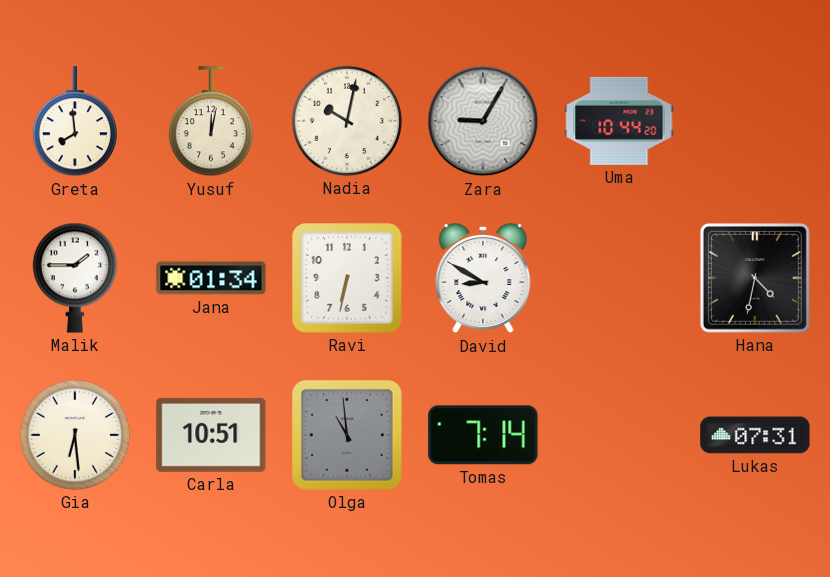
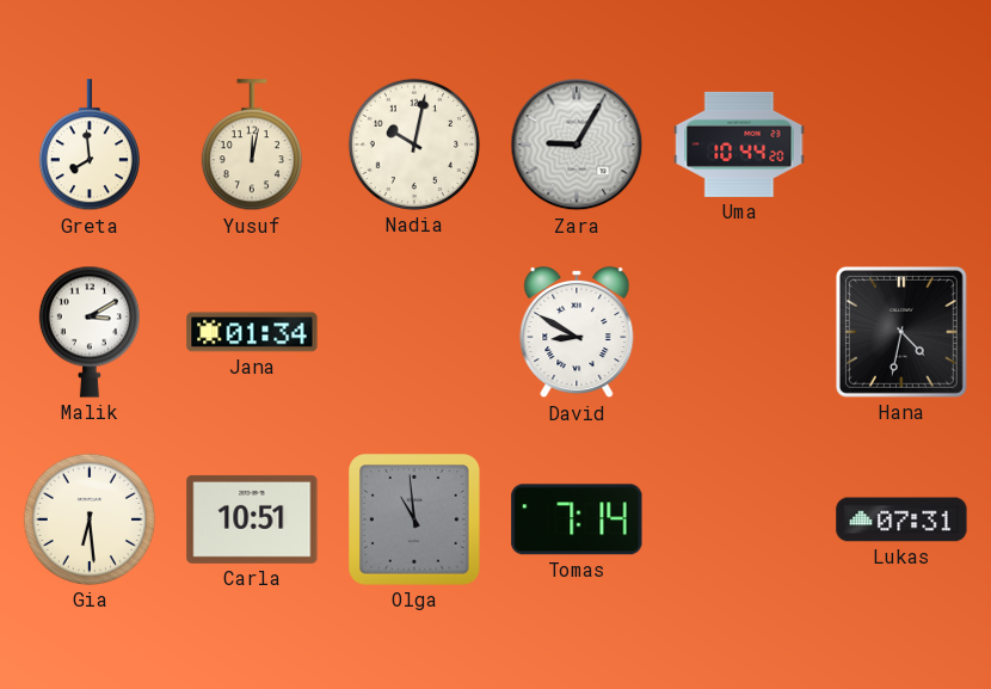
Malik: 1:45 -> 3:10 (90, 332)
Ravi: 6:32 -> none (347, 278)
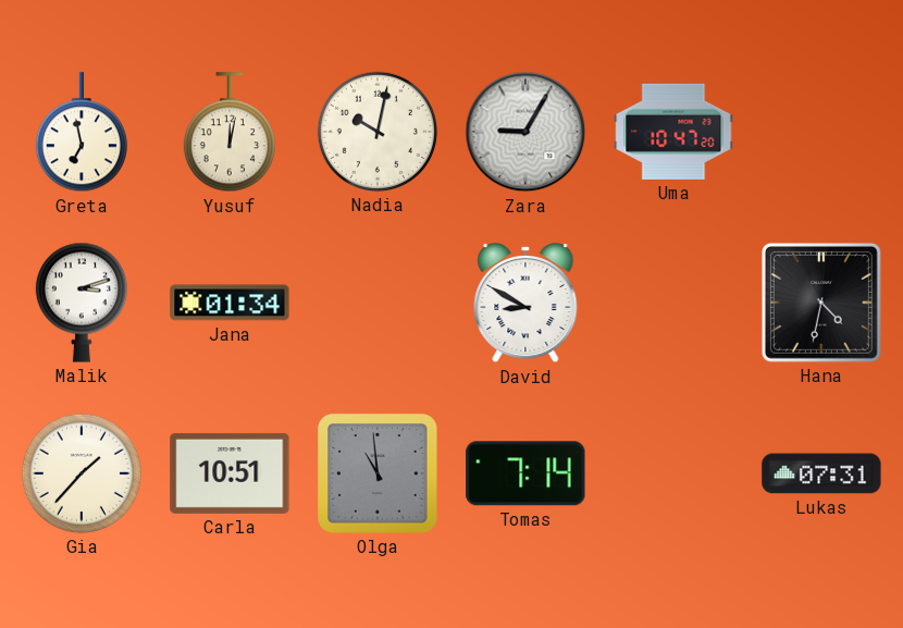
Greta: 7:59 -> 6:58 (82, 133)
Uma: 10:44 -> 10:47 (673, 132)
Malik: 3:10 -> 3:12 (82, 303)
Gia: 6:29 -> 1:37 (82, 473)
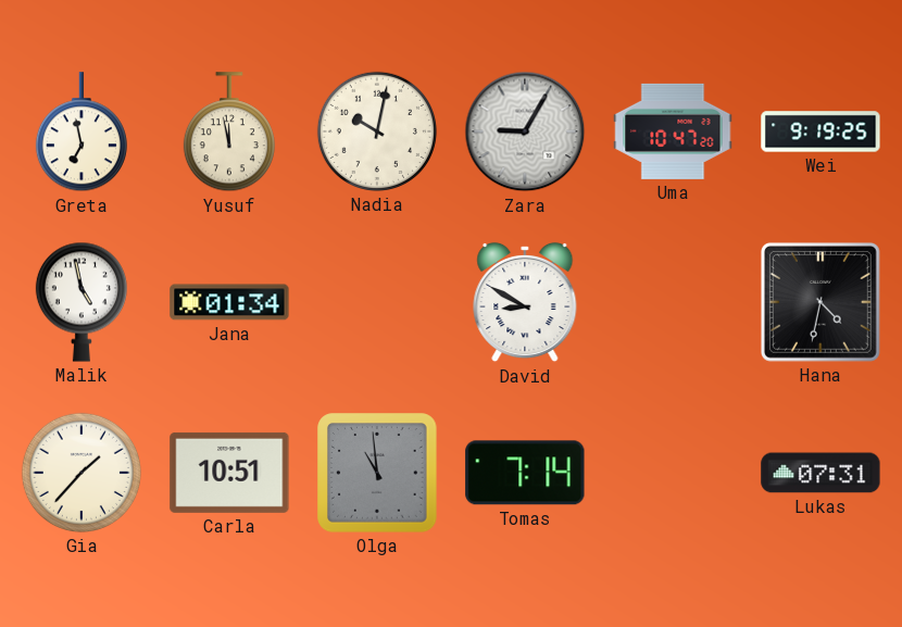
Yusuf: 12:02 -> 11:58 (229, 133)
Wei: none -> 9:19 (820, 131)
Malik: 3:12 -> 4:58 (82, 302)
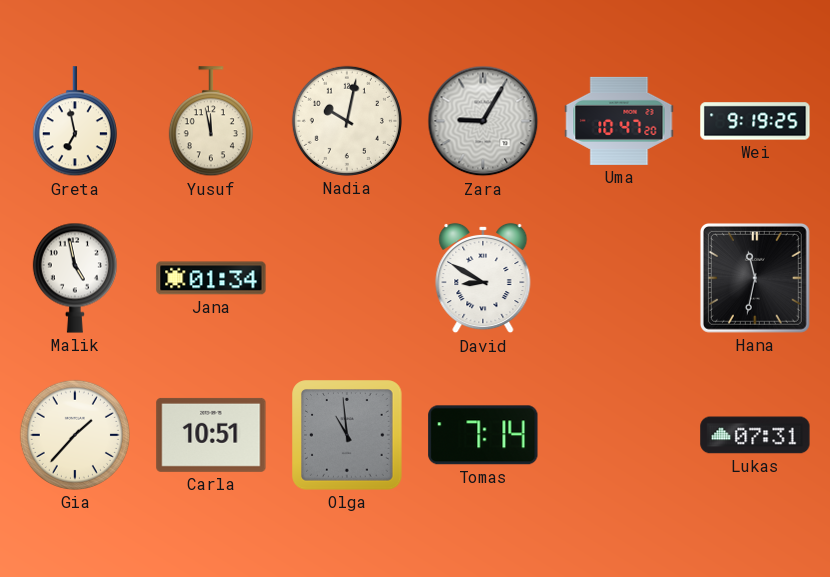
Hana: 4:32 -> 11:32 (755, 278)
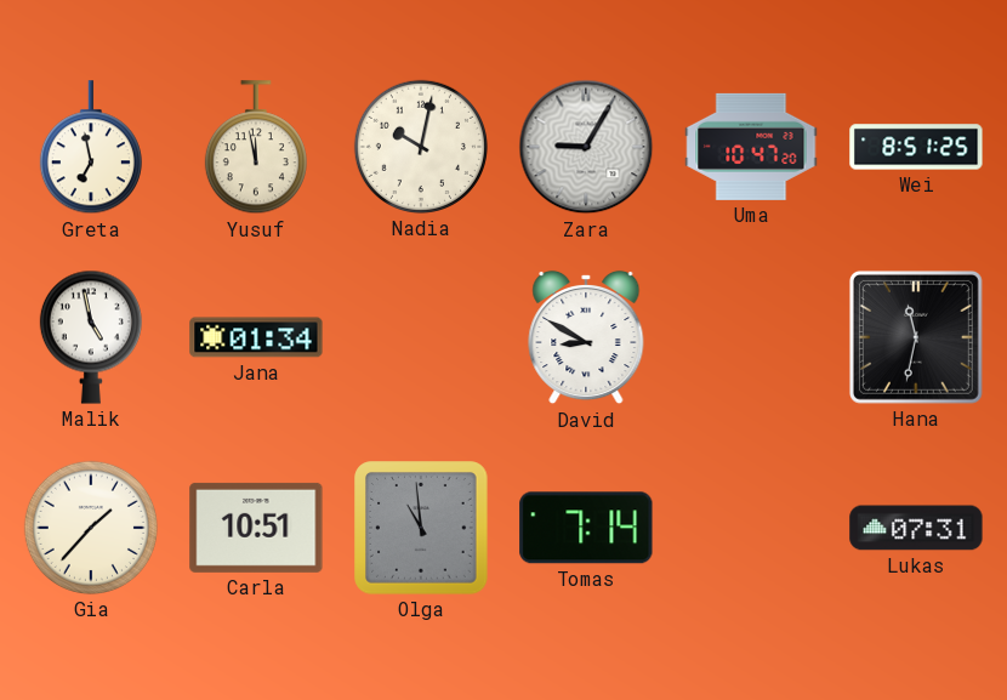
Wei: 9:19 -> 8:51 (916, 147)
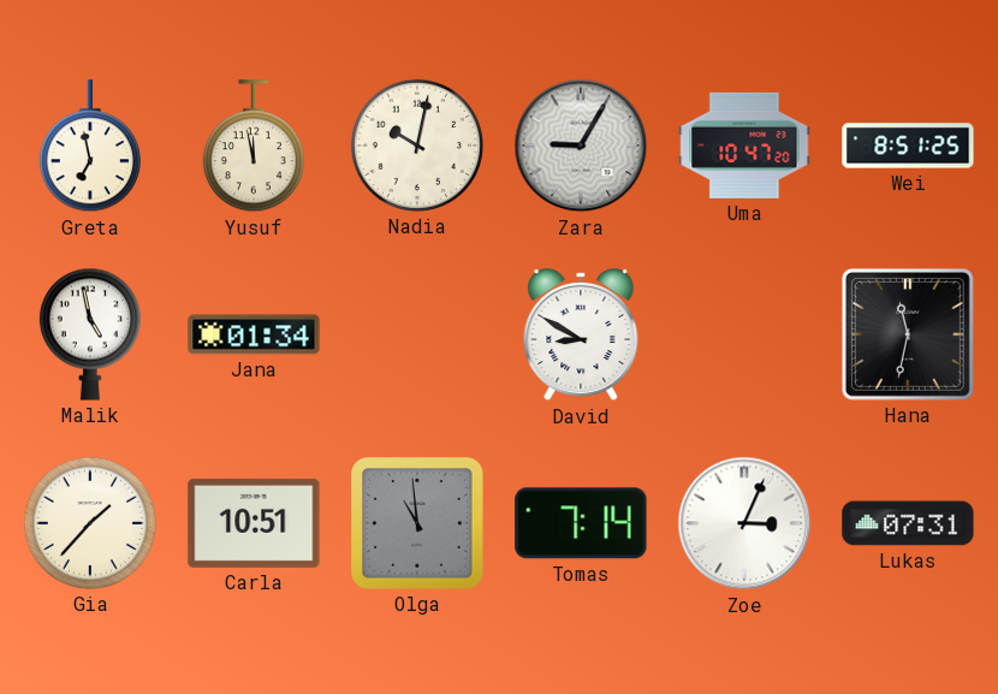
Zoe: none -> 3:04 (744, 523)
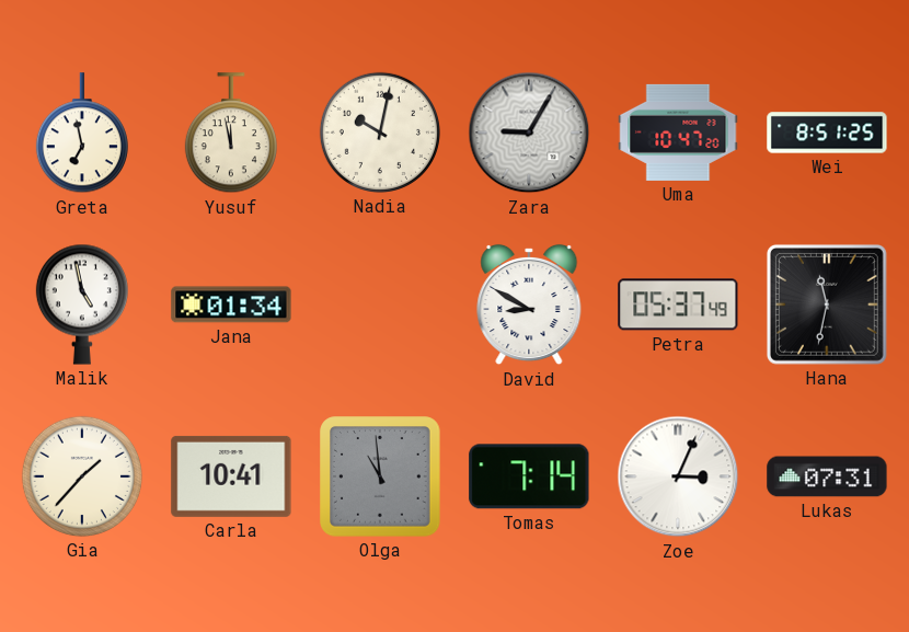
Petra: none -> 05:37 (678, 304)
Carla: 10:51 -> 10:41 (231, 476)
